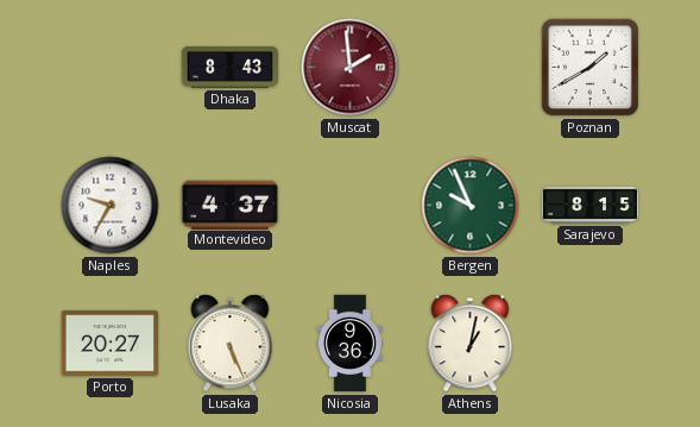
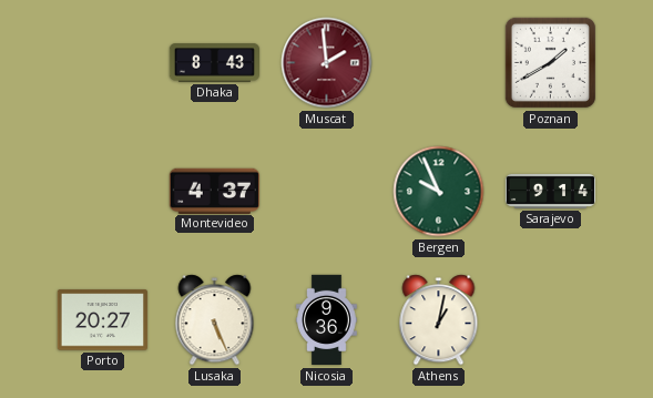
Naples: 9:35 -> none (111, 206)
Sarajevo: 8:15 -> 9:14 (551, 191)
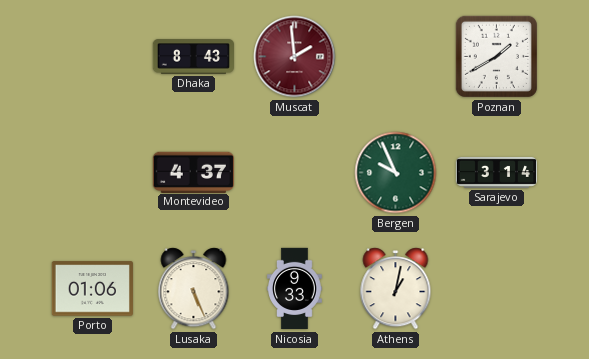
Sarajevo: 9:14 -> 3:14 (497, 172)
Porto: 20:27 -> 01:06 (92, 289)
Nicosia: 9:36 -> 9:33 (295, 289)
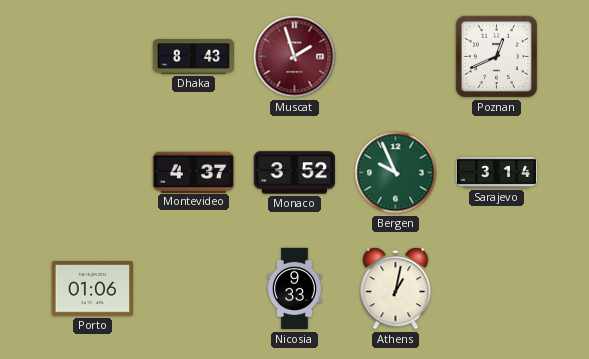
Muscat: 1:59 -> 1:57 (295, 57)
Poznan: 1:40 -> 12:41 (496, 56)
Monaco: none -> 3:52 (294, 173)
Lusaka: 5:26 -> none (194, 289)
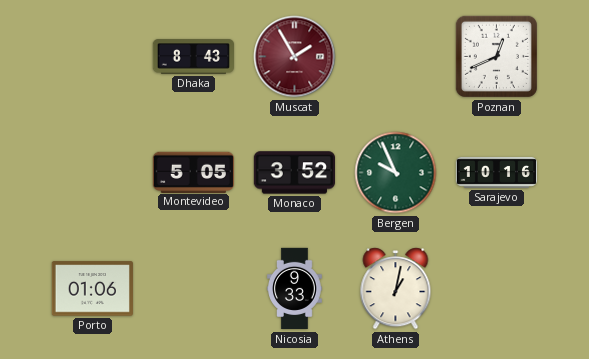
Muscat: 1:57 -> 1:55 (295, 57)
Montevideo: 4:37 -> 5:05 (193, 172)
Sarajevo: 3:14 -> 10:16 (497, 172)
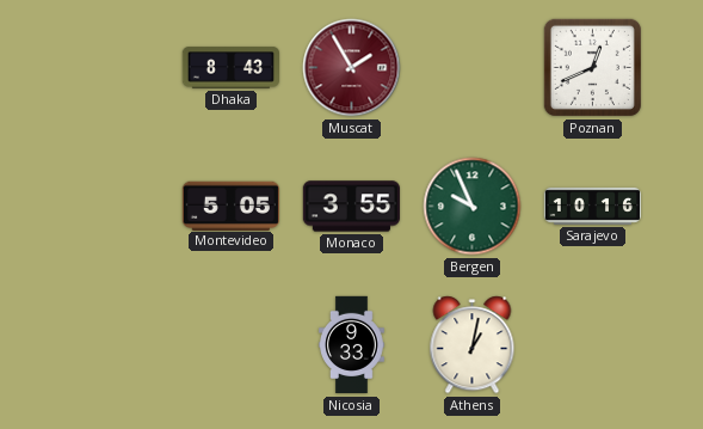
Monaco: 3:52 -> 3:55 (351, 207)
Porto: 01:06 -> none (92, 289)
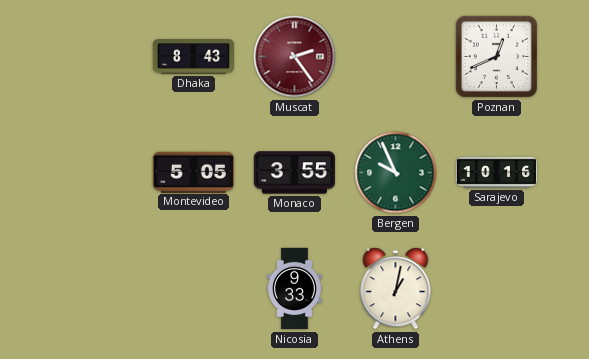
Muscat: 1:55 -> 2:24 (295, 57)
